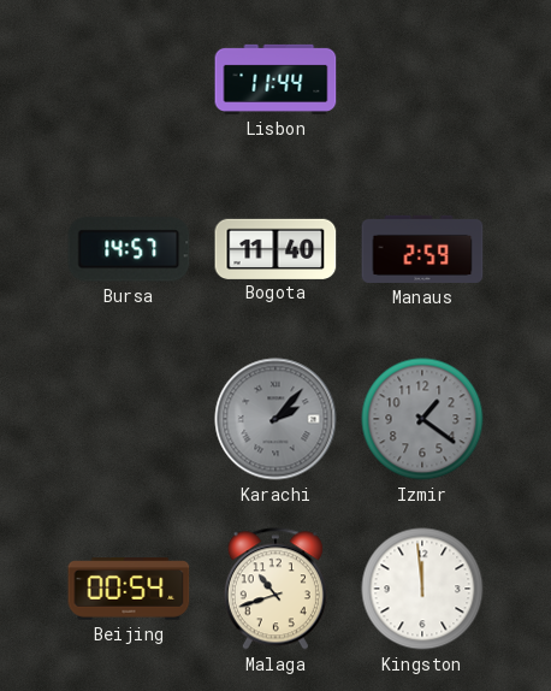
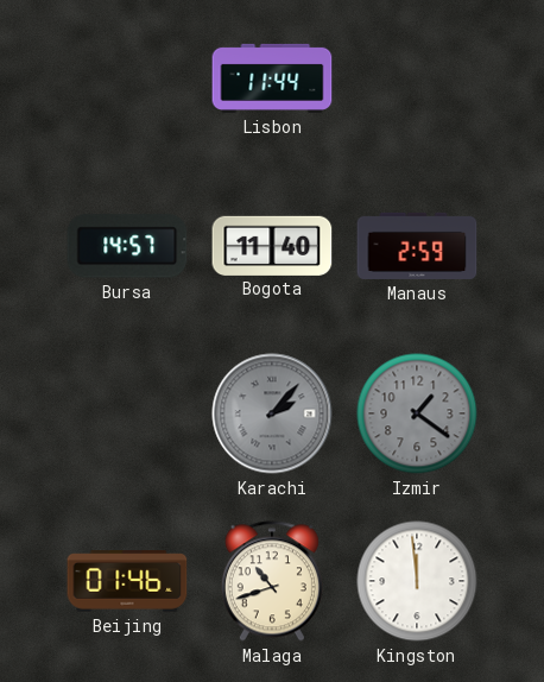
Beijing: 00:54 -> 01:46 (127, 581)
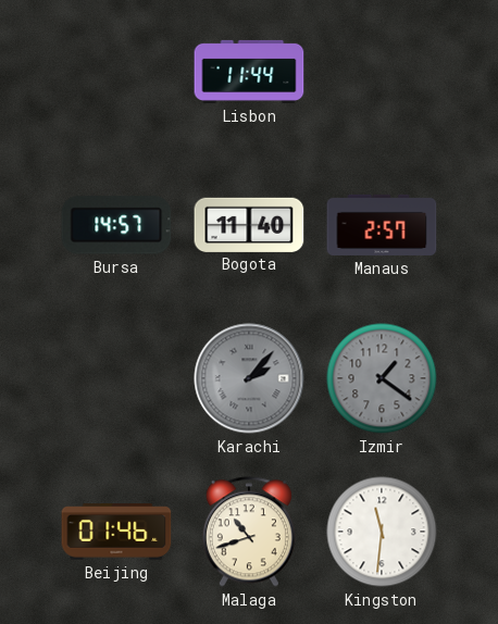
Manaus: 2:59 -> 2:57 (382, 225)
Kingston: 11:59 -> 11:31 (382, 532)
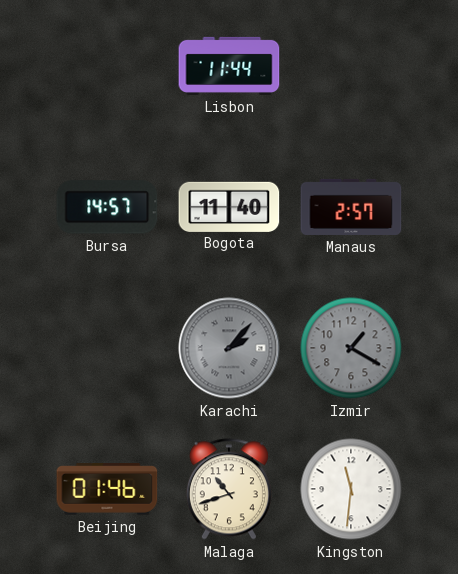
Izmir: 1:21 -> 1:20 (351, 348)
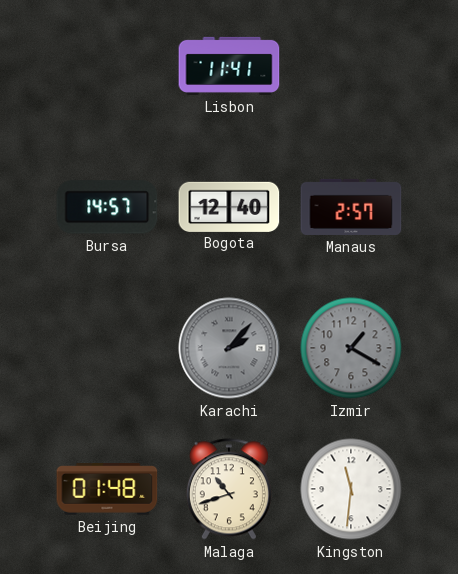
Lisbon: 11:44 -> 11:41 (229, 66)
Bogota: 11:40 -> 12:40 (229, 206)
Beijing: 01:46 -> 01:48 (107, 489)
